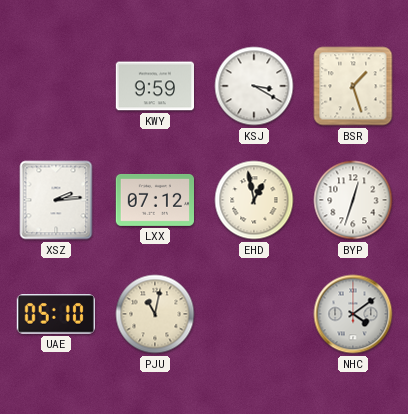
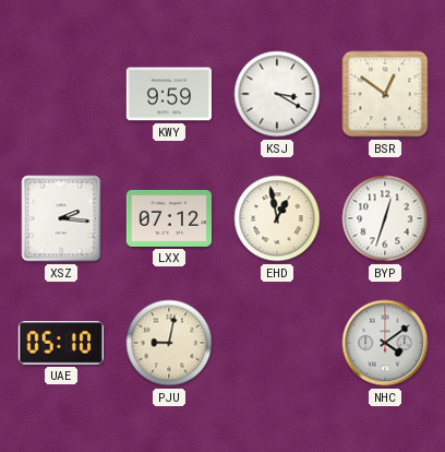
BSR: 1:27 -> 12:51 (385, 94)
XSZ: 2:14 -> 2:16 (61, 218)
PJU: 11:02 -> 9:02 (169, 343)
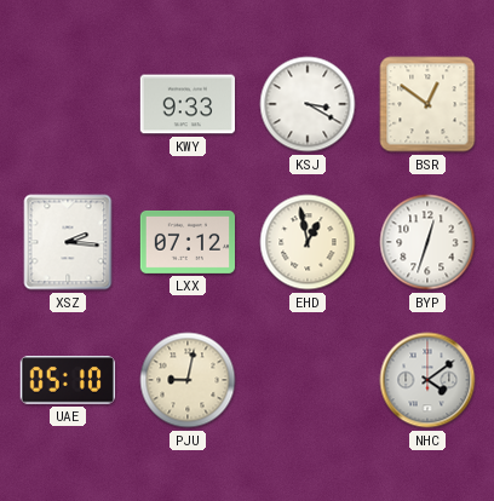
KWY: 9:59 -> 9:33 (186, 104)
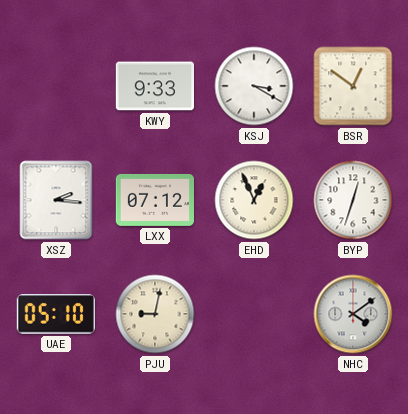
EHD: 12:58 -> 12:56 (254, 200)
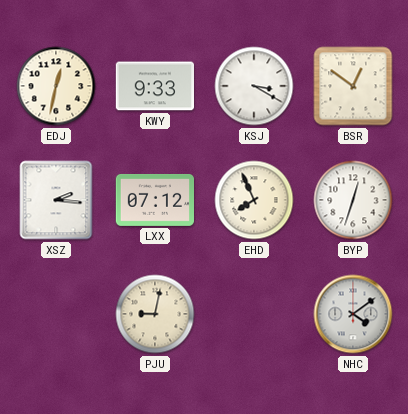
EDJ: none -> 12:32 (56, 86)
EHD: 12:56 -> 7:56 (254, 200)
UAE: 05:10 -> none (56, 314)
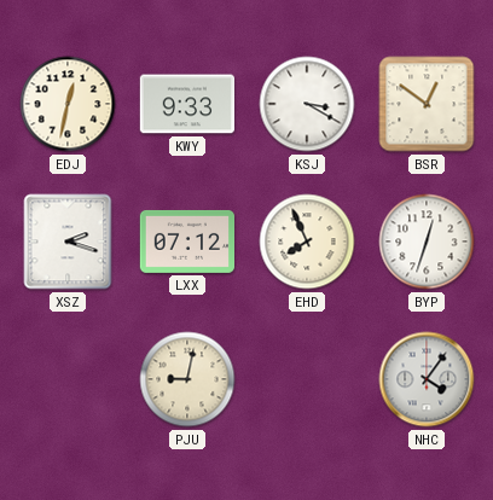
XSZ: 2:16 -> 2:18 (68, 242)
NHC: 4:09 -> 4:06 (427, 379)
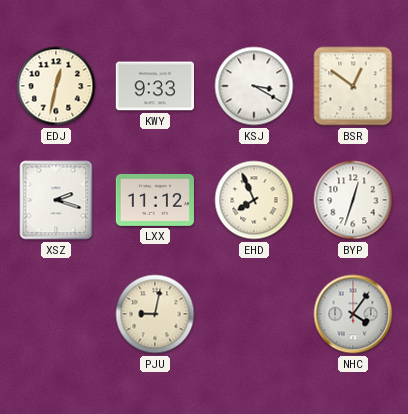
LXX: 07:12 -> 11:12 (154, 200)
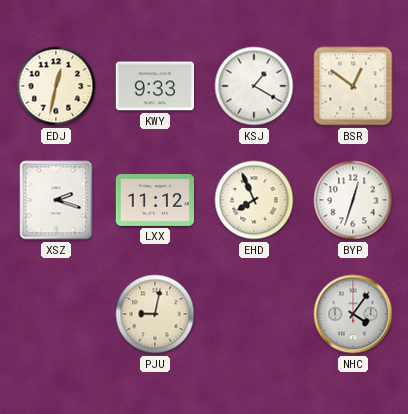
KSJ: 3:20 -> 1:20 (254, 86)
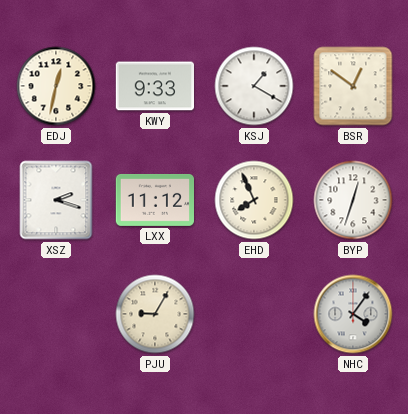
PJU: 9:02 -> 9:05 (155, 314)
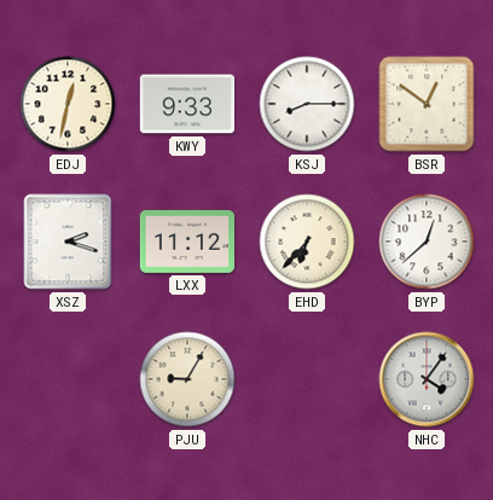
KSJ: 1:20 -> 8:15 (307, 104)
EHD: 7:56 -> 6:37 (307, 242)
BYP: 12:33 -> 12:38 (427, 242)
